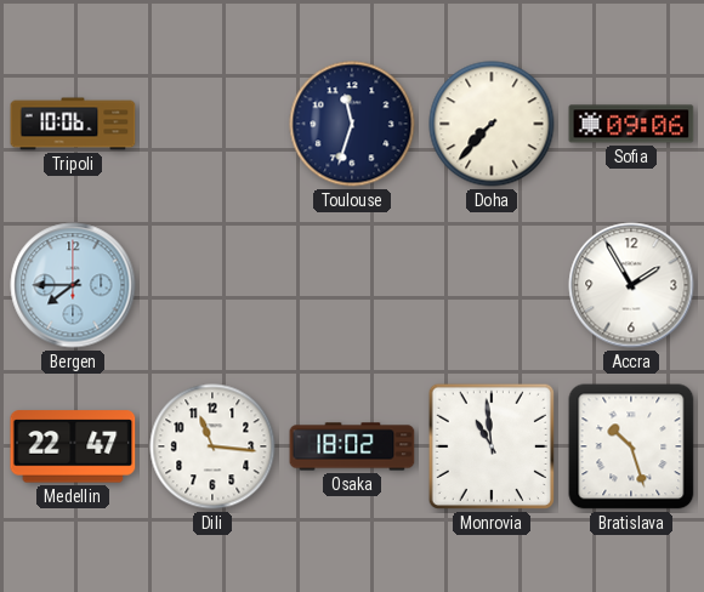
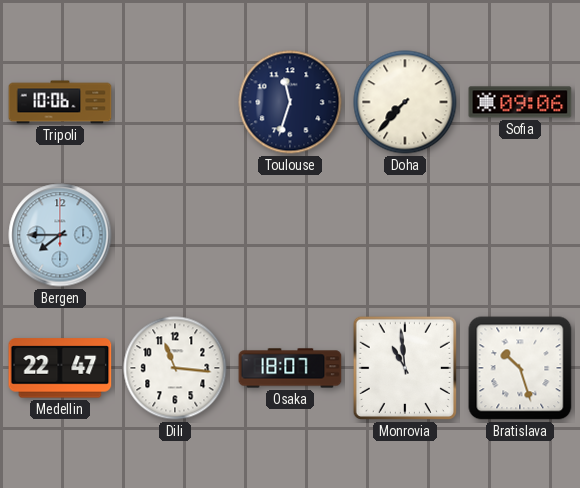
Accra: 1:55 -> none (631, 285)
Osaka: 18:02 -> 18:07 (290, 368)
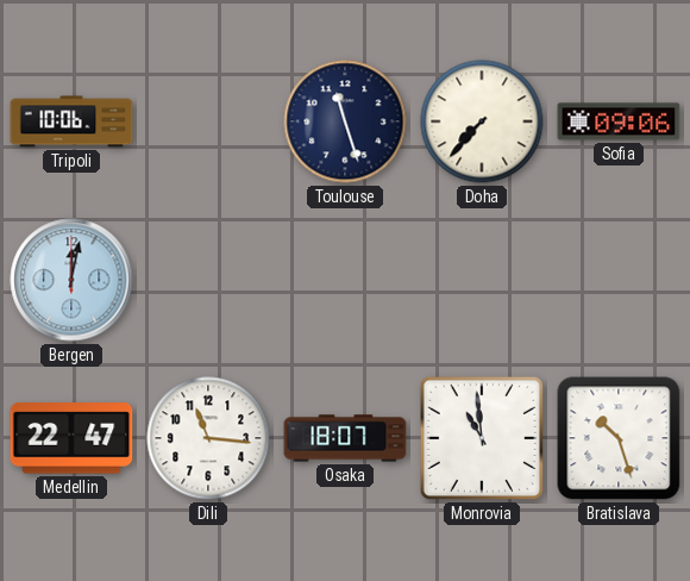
Toulouse: 11:33 -> 11:27 (345, 121)
Bergen: 7:45 -> 12:02 (71, 280)
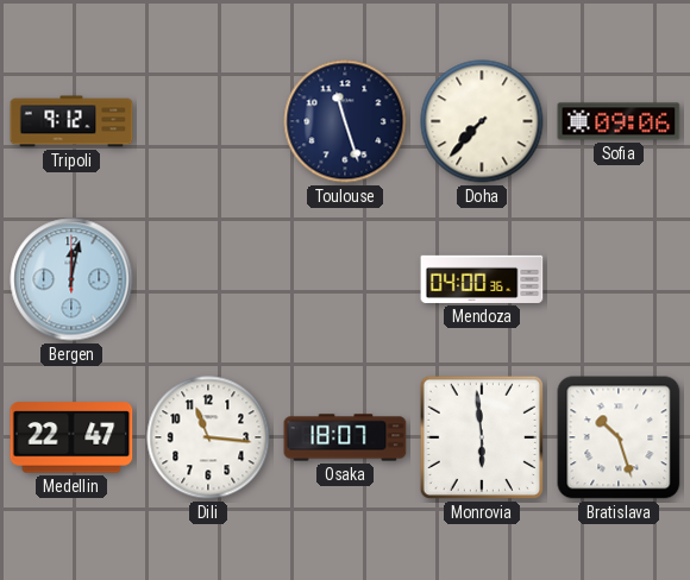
Tripoli: 10:06 -> 9:12 (71, 121)
Mendoza: none -> 04:00 (482, 279)
Monrovia: 10:59 -> 5:59 (482, 437)
